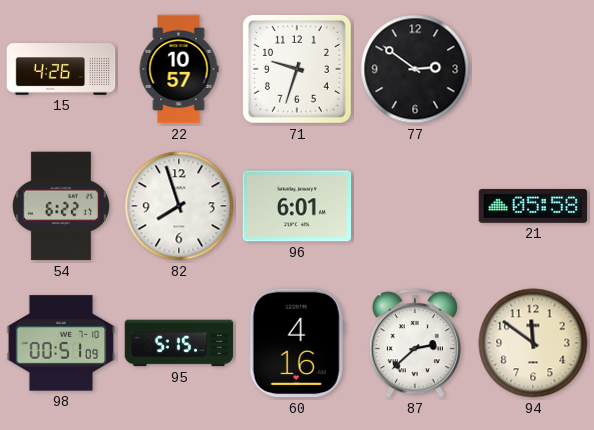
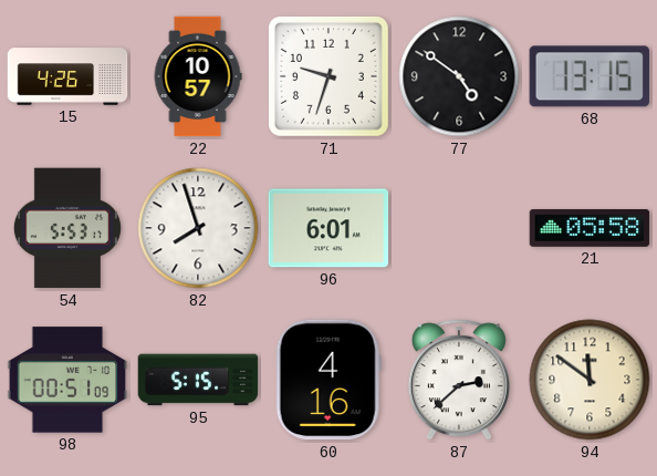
77: 2:51 -> 4:51 (459, 76)
68: none -> 13:15 (588, 76)
54: 6:22 -> 5:53 (67, 228)
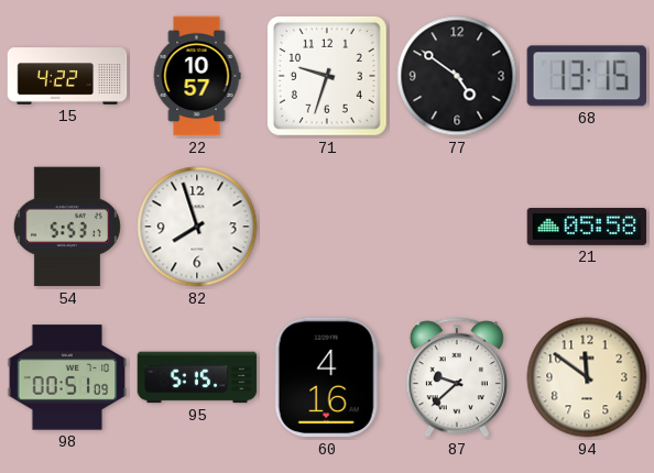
15: 4:26 -> 4:22 (67, 76)
96: 6:01 -> none (328, 228)
87: 2:38 -> 9:38 (457, 377)
